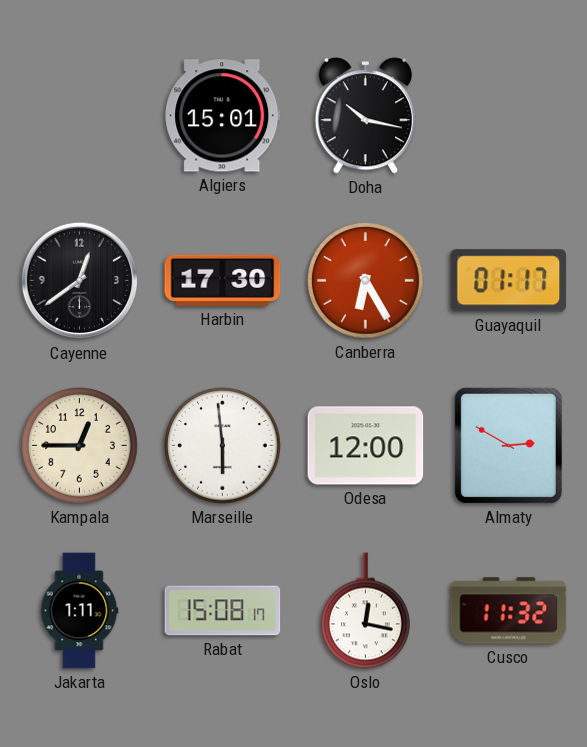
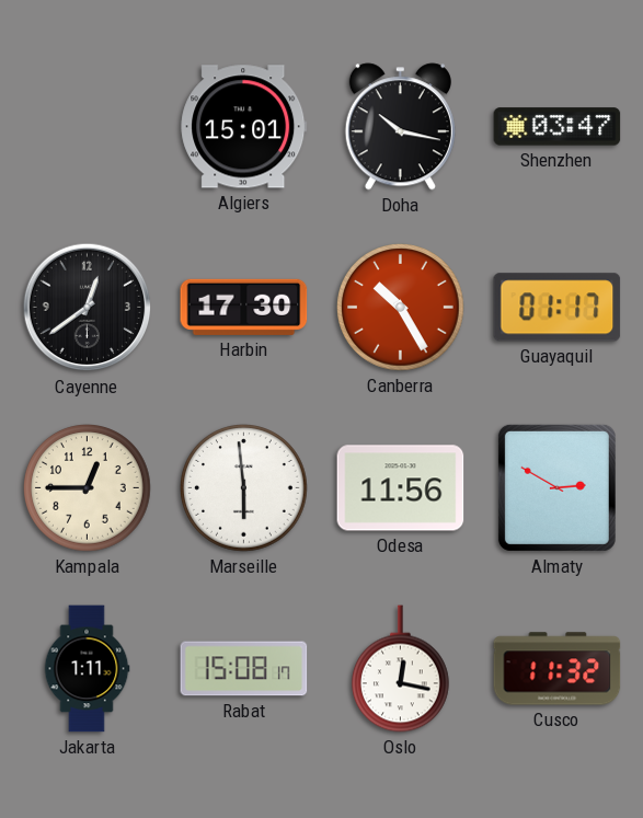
Shenzhen: none -> 03:47 (558, 127)
Canberra: 6:25 -> 10:25 (401, 308)
Odesa: 12:00 -> 11:56 (401, 488)
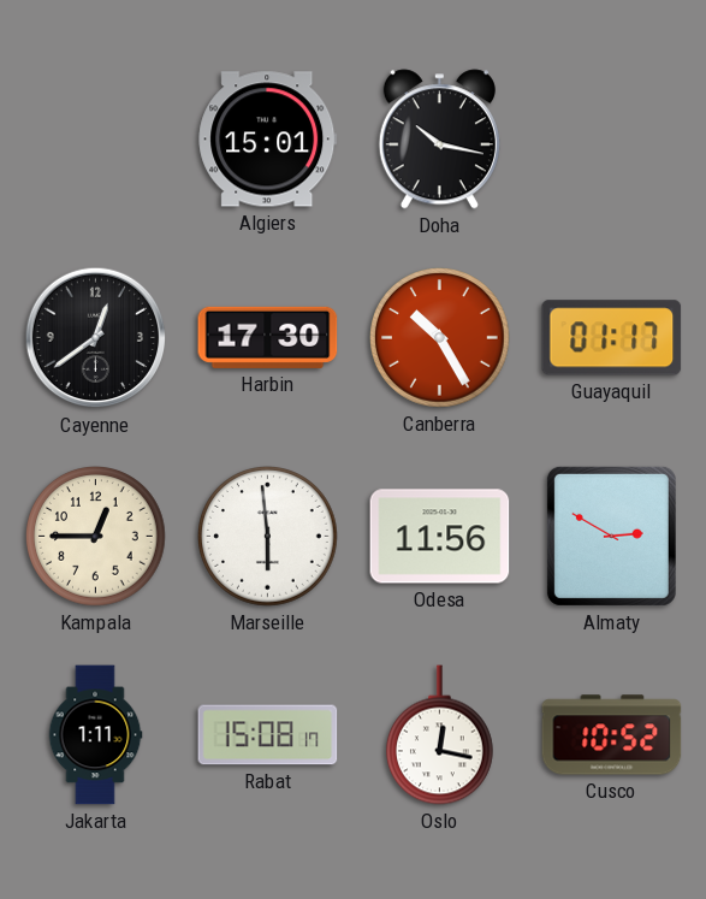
Shenzhen: 03:47 -> none (558, 127)
Cusco: 11:32 -> 10:52 (612, 735)
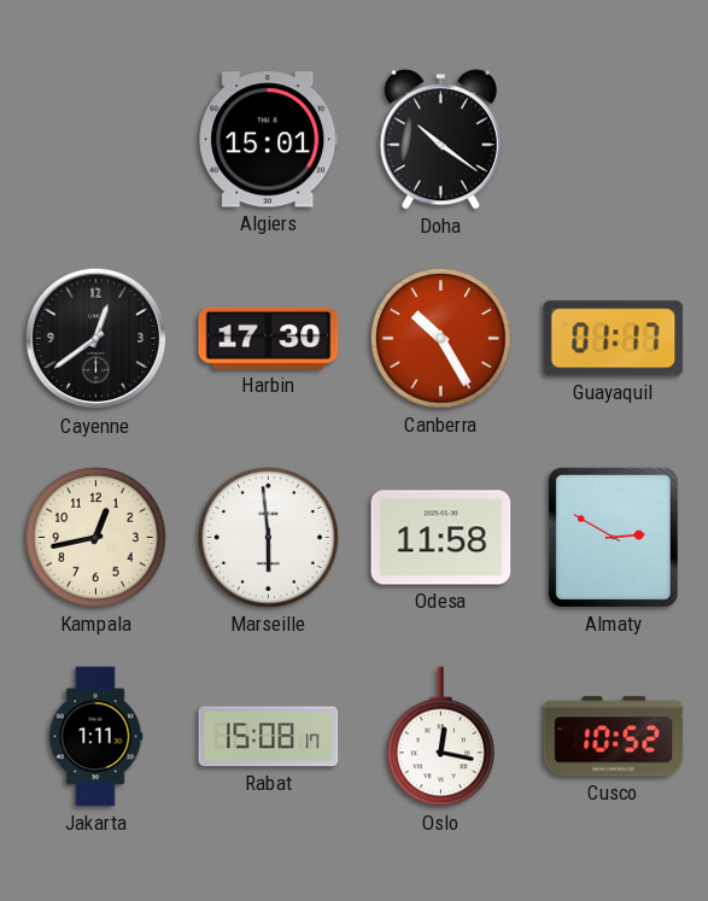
Doha: 10:17 -> 10:21 (440, 140)
Kampala: 12:45 -> 12:43 (96, 538)
Odesa: 11:56 -> 11:58 (441, 538)
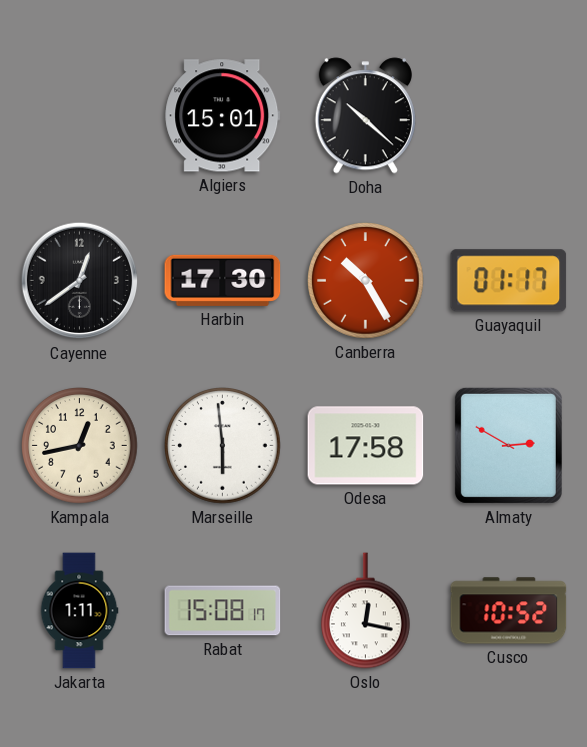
Doha: 10:21 -> 10:22 (365, 116)
Odesa: 11:58 -> 17:58 (366, 446)
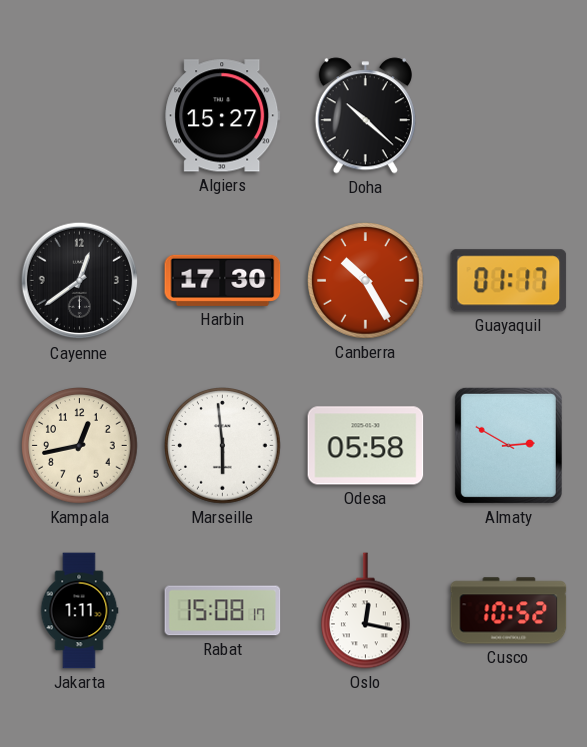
Algiers: 15:01 -> 15:27 (223, 116)
Odesa: 17:58 -> 05:58 (366, 446)
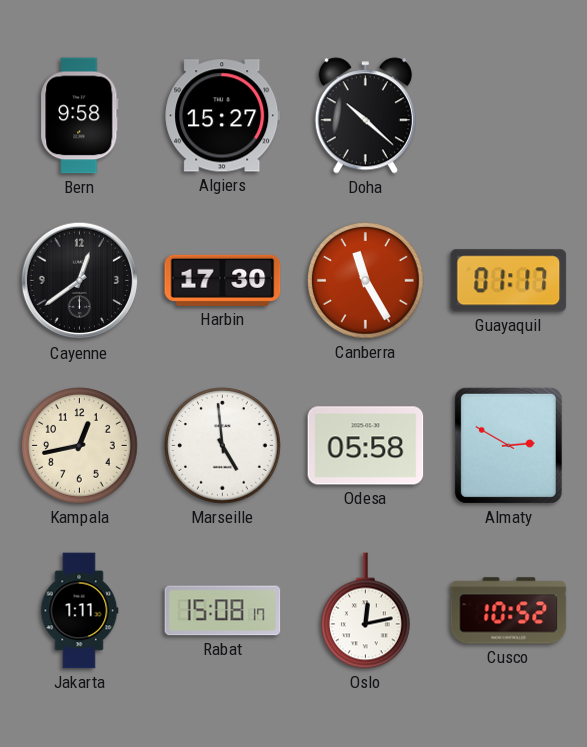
Bern: none -> 9:58 (80, 116)
Canberra: 10:25 -> 11:25 (366, 281)
Marseille: 5:59 -> 4:59 (223, 446)
Oslo: 12:17 -> 12:13 (366, 611)
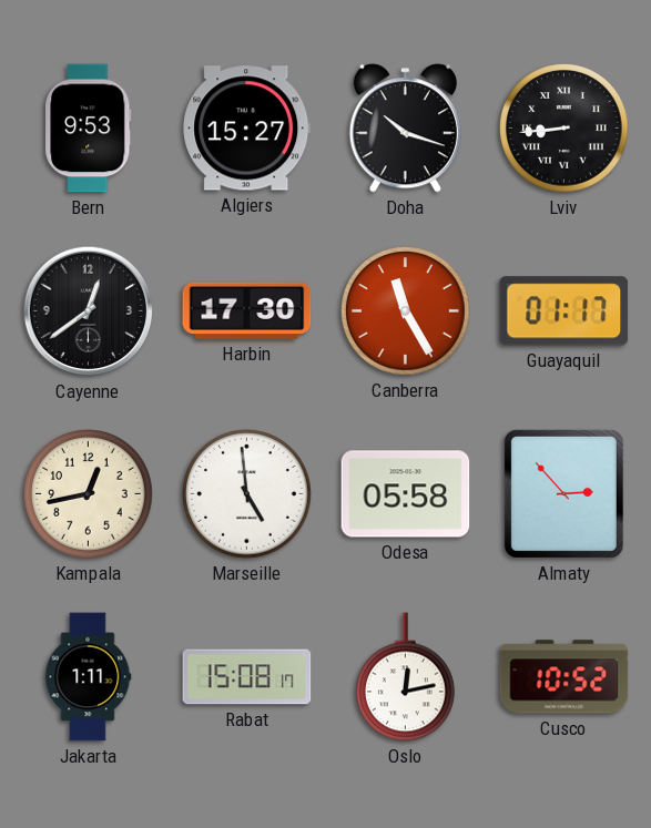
Bern: 9:58 -> 9:53 (89, 129)
Doha: 10:22 -> 10:18 (405, 129)
Lviv: none -> 8:44 (564, 129)
Almaty: 2:50 -> 2:53 (563, 493)
